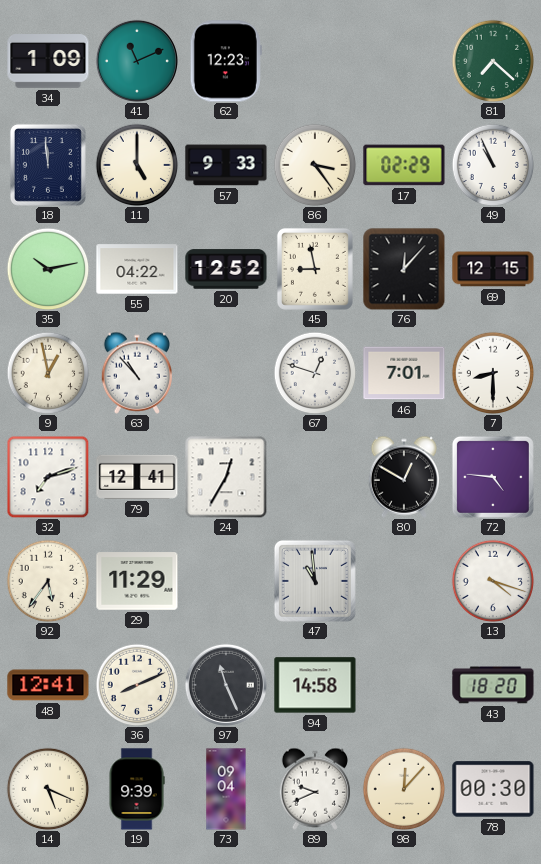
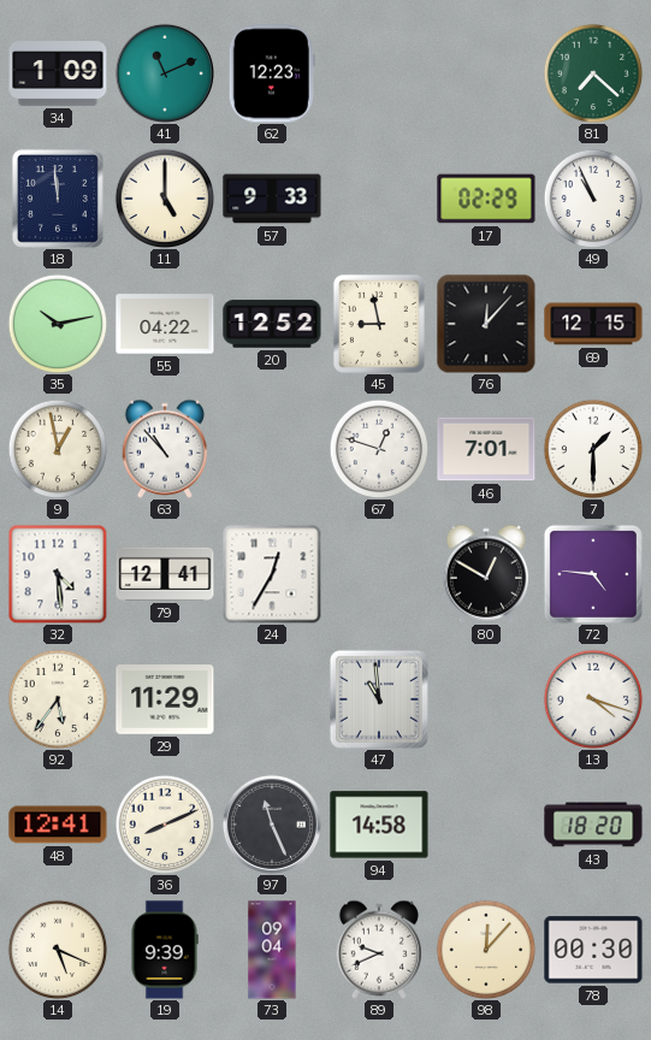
86: 3:24 -> none (315, 165)
7: 8:30 -> 1:30 (593, 449)
32: 7:12 -> 4:29 (58, 574)
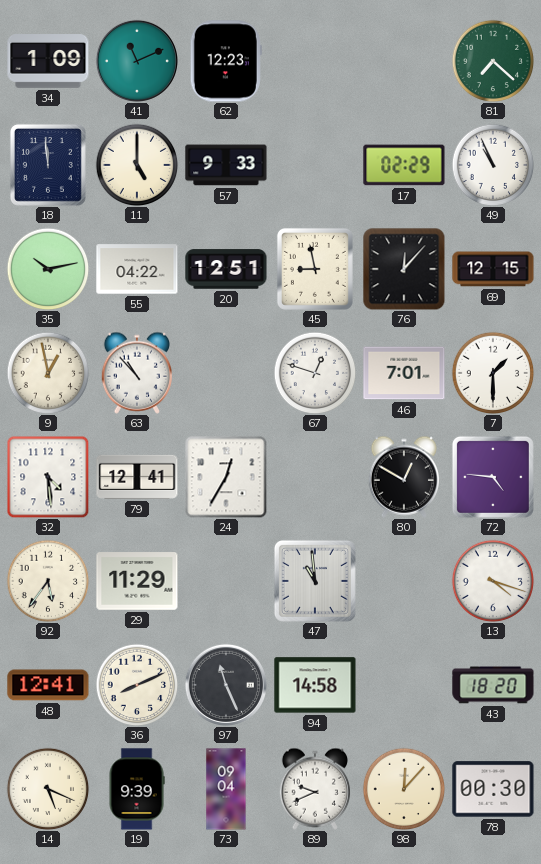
20: 12:52 -> 12:51 (226, 269)
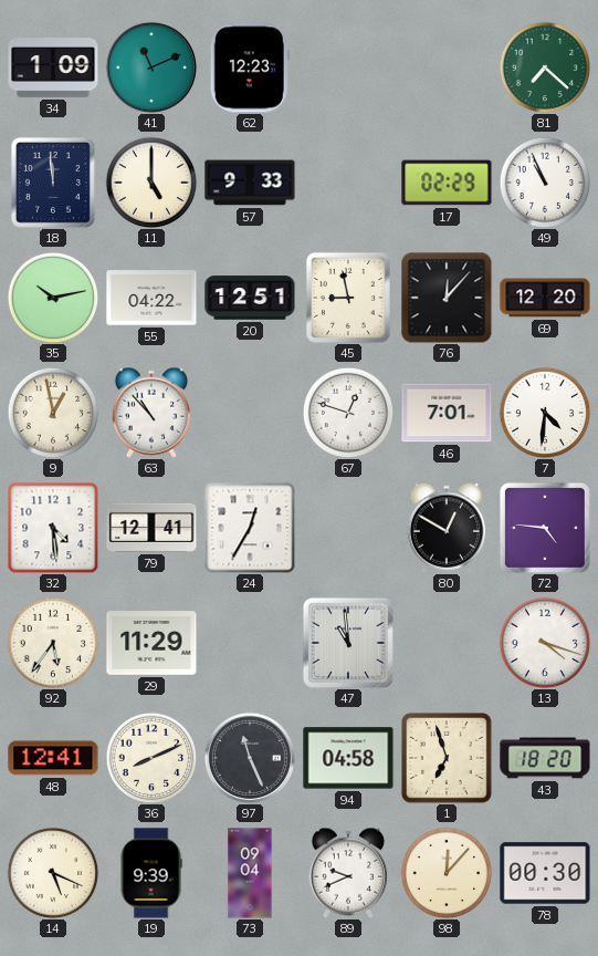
69: 12:15 -> 12:20 (545, 298)
7: 1:30 -> 4:31 (545, 413)
94: 14:58 -> 04:58 (348, 758)
1: none -> 6:57 (447, 758)
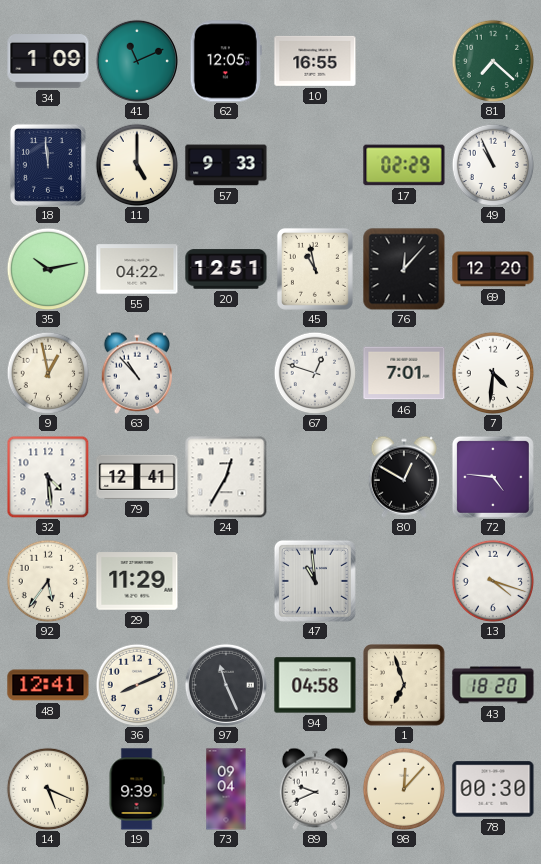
62: 12:23 -> 12:05 (226, 61)
10: none -> 16:55 (315, 61)
45: 8:58 -> 10:58 (315, 269)
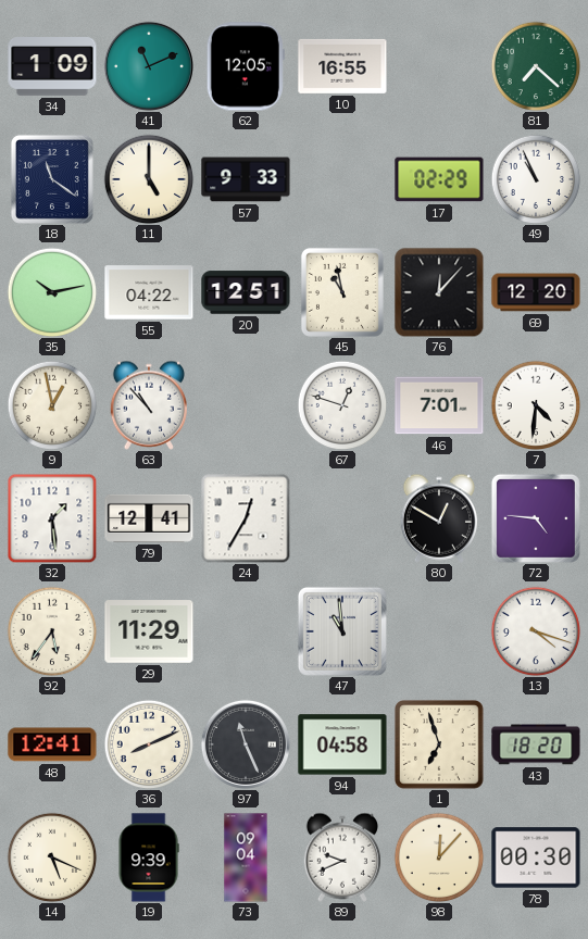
18: 11:59 -> 11:21 (52, 179)
32: 4:29 -> 1:29 (52, 518)
